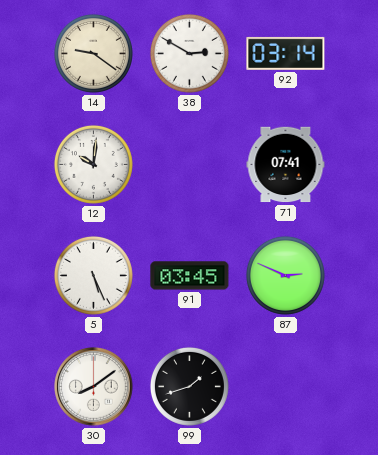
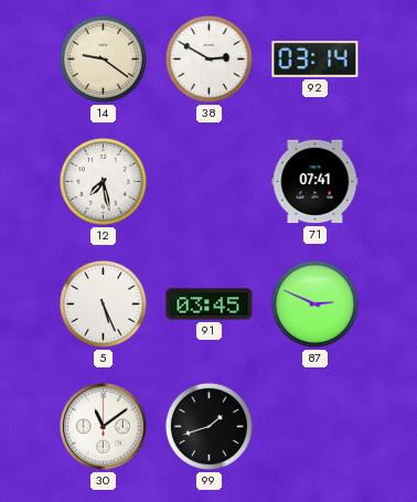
12: 10:01 -> 7:28 (103, 181)
30: 8:09 -> 11:09 (104, 427)
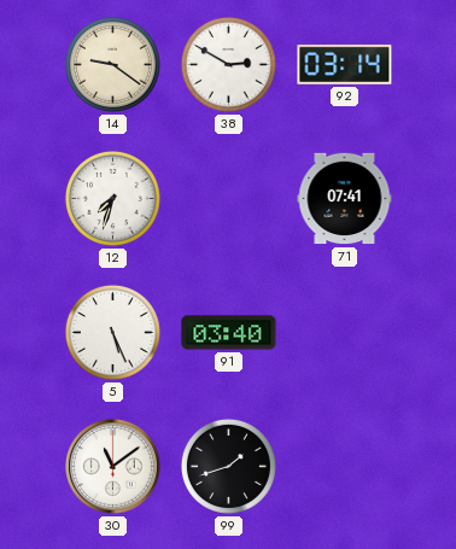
12: 7:28 -> 7:33 (112, 198)
91: 03:45 -> 03:40 (229, 333)
87: 2:49 -> none (314, 303)
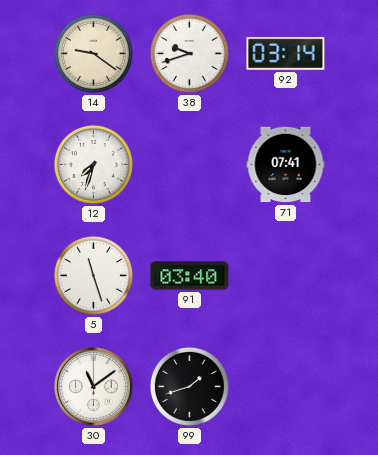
38: 2:50 -> 9:42 (189, 53)
5: 5:26 -> 11:27 (93, 275)
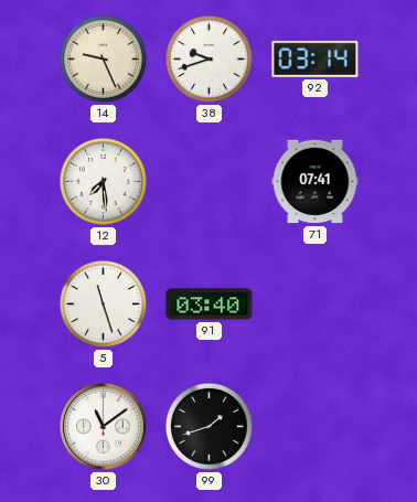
14: 9:21 -> 9:26 (103, 58)
12: 7:33 -> 7:29 (103, 181)
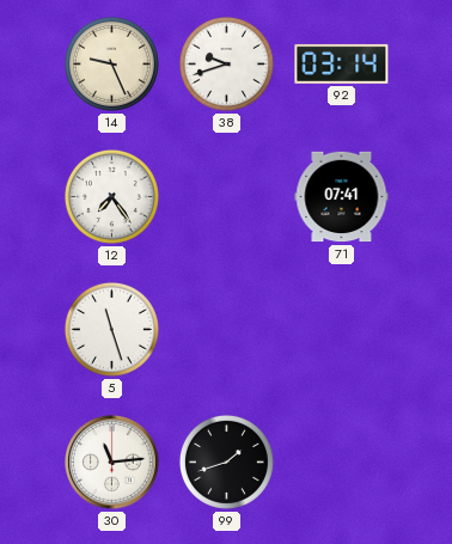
12: 7:29 -> 7:24 (111, 196)
91: 03:40 -> none (210, 305)
30: 11:09 -> 11:14 (112, 463)
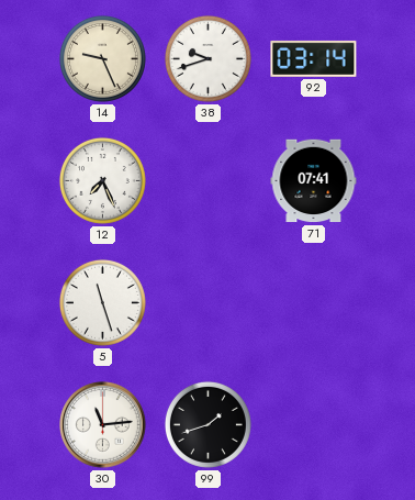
12: 7:24 -> 7:26 (102, 180)
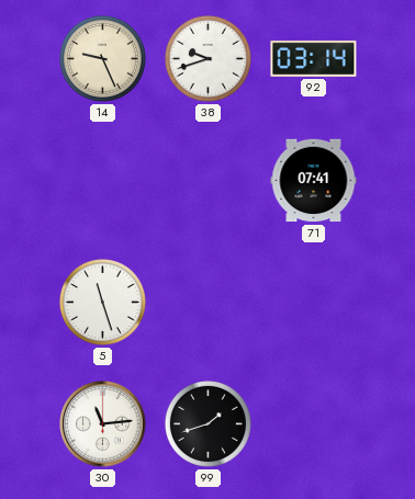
12: 7:26 -> none (102, 180)
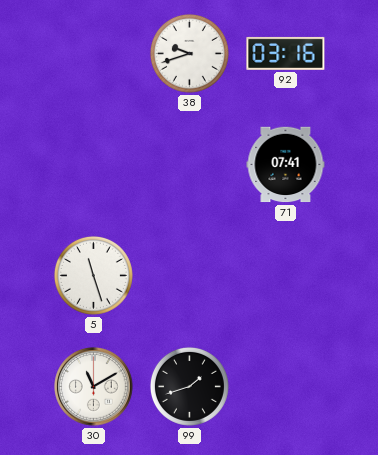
14: 9:26 -> none (102, 58)
92: 03:14 -> 03:16 (286, 53)
30: 11:14 -> 11:10 (94, 387)
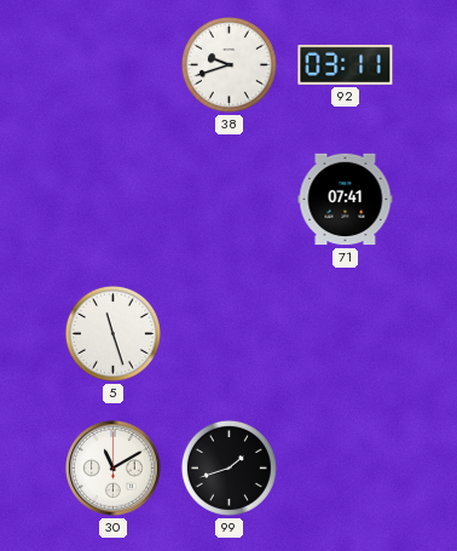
92: 03:16 -> 03:11 (346, 64)
